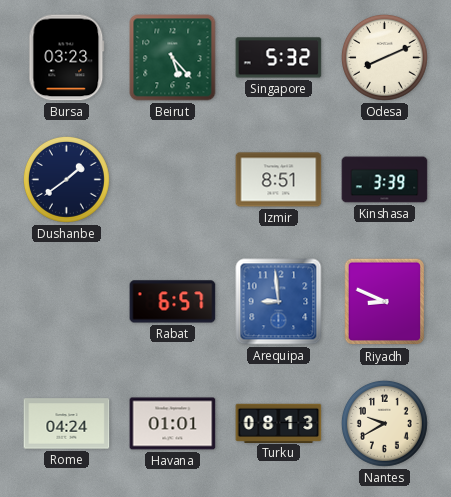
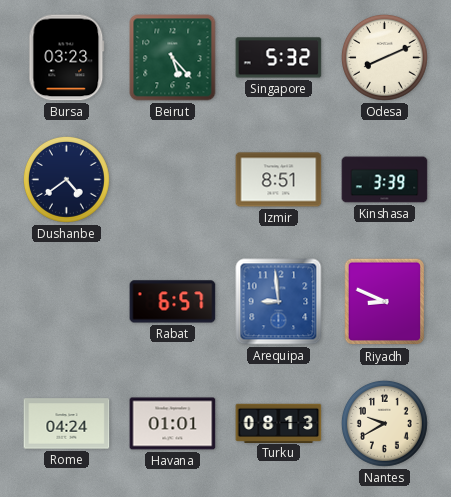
Dushanbe: 1:39 -> 4:39 (66, 179)
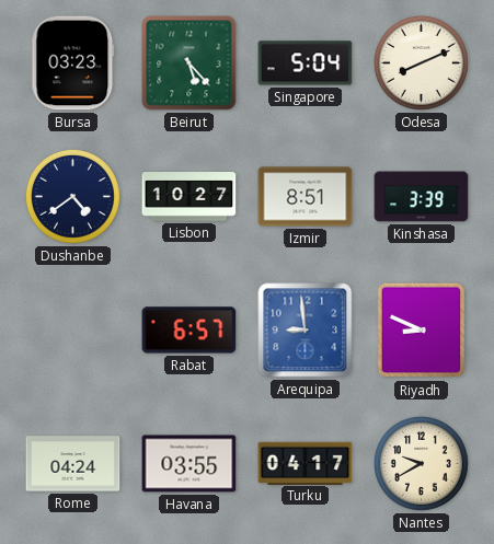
Singapore: 5:32 -> 5:04 (306, 63)
Lisbon: none -> 10:27 (189, 197)
Havana: 01:01 -> 03:55 (189, 464)
Turku: 08:13 -> 04:17 (306, 463)
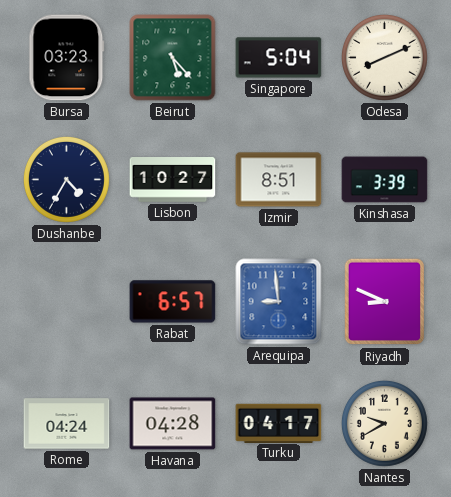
Dushanbe: 4:39 -> 4:35 (66, 179)
Havana: 03:55 -> 04:28 (173, 424)
